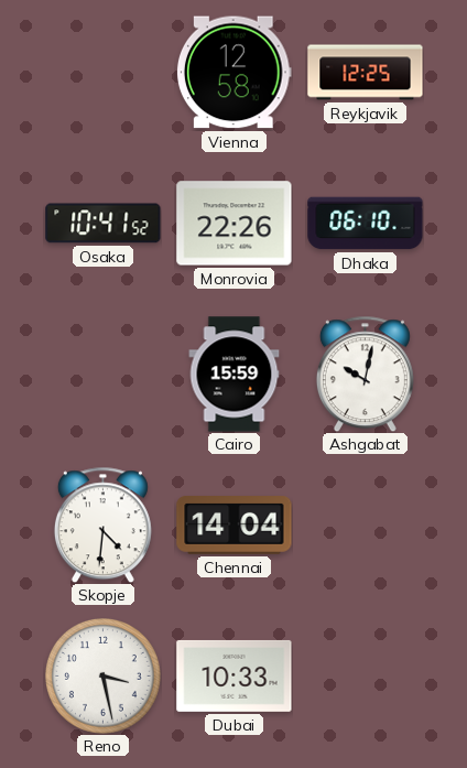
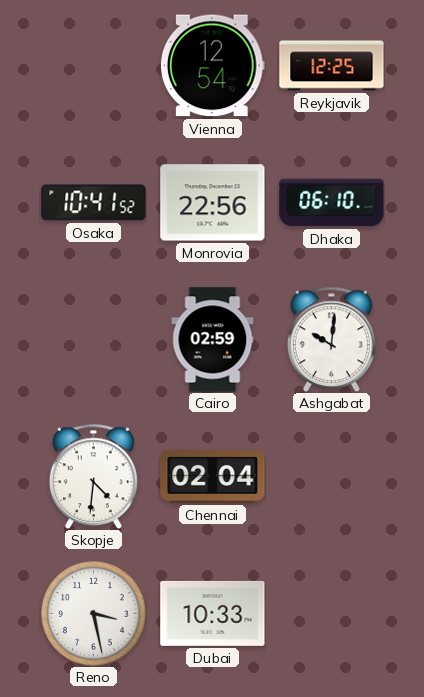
Vienna: 12:58 -> 12:54 (212, 66)
Monrovia: 22:26 -> 22:56 (213, 203)
Cairo: 15:59 -> 02:59 (213, 340)
Ashgabat: 10:02 -> 10:01 (331, 339)
Chennai: 14:04 -> 02:04 (213, 477)
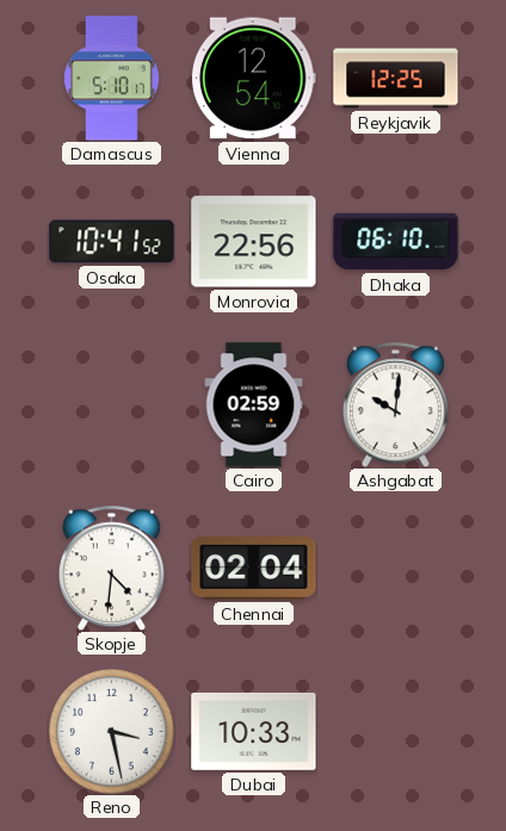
Damascus: none -> 5:10 (112, 79)
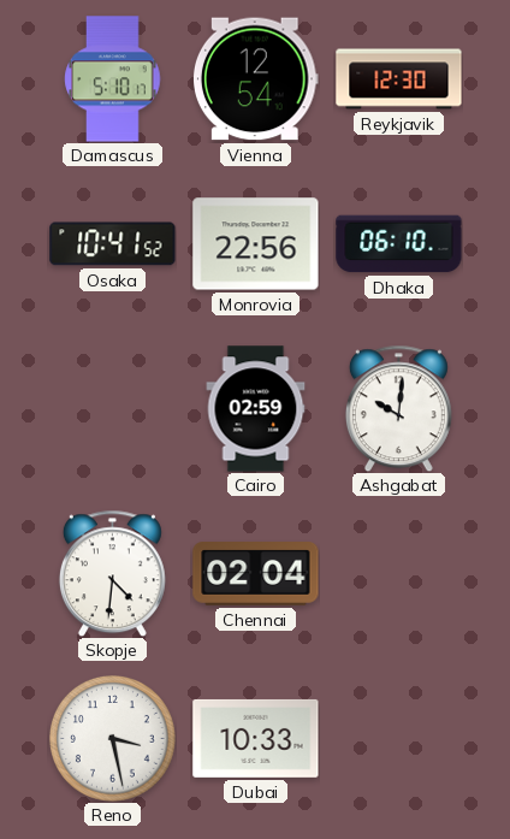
Reykjavik: 12:25 -> 12:30 (399, 79)
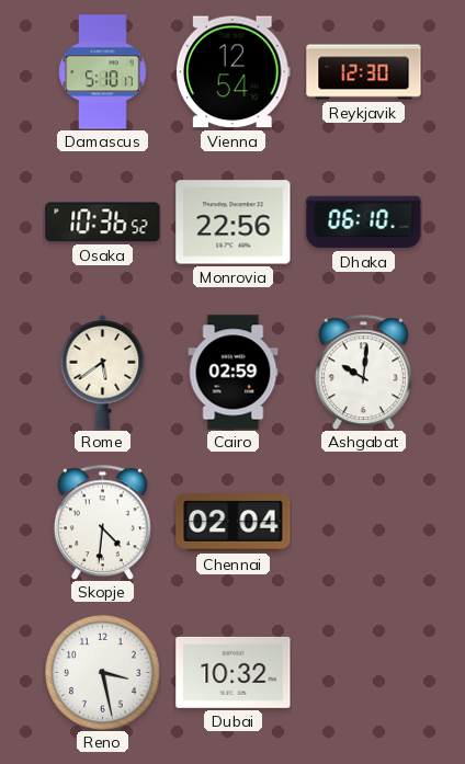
Osaka: 10:41 -> 10:36 (103, 223)
Rome: none -> 5:39 (103, 373)
Dubai: 10:33 -> 10:32 (234, 672)
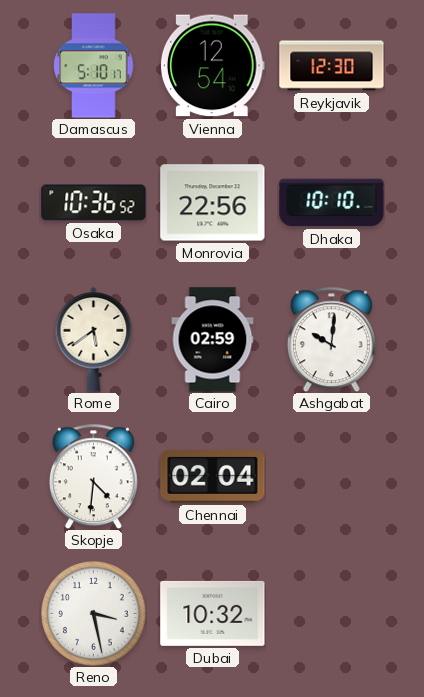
Dhaka: 06:10 -> 10:10 (332, 203)
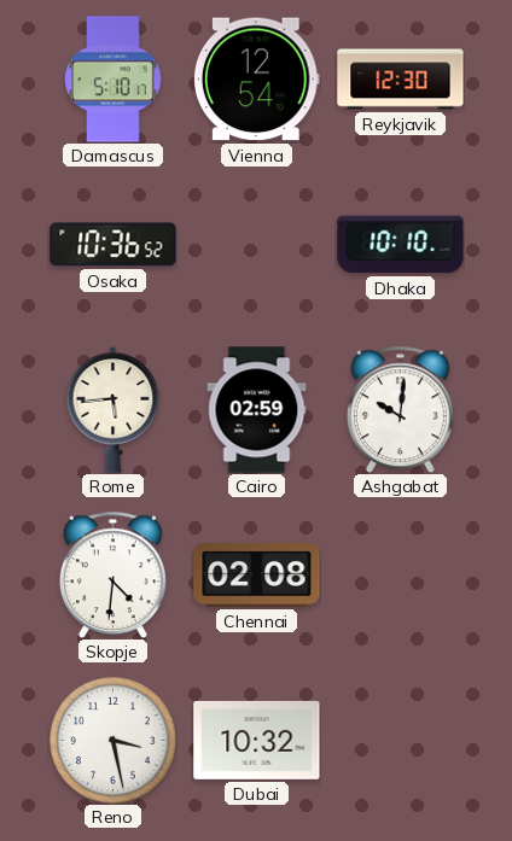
Monrovia: 22:56 -> none (213, 203)
Rome: 5:39 -> 5:44 (114, 410)
Chennai: 02:04 -> 02:08 (257, 576)
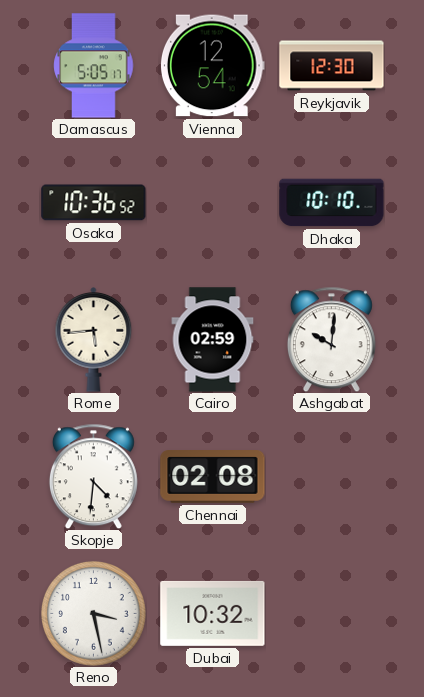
Damascus: 5:10 -> 5:05 (94, 66)
